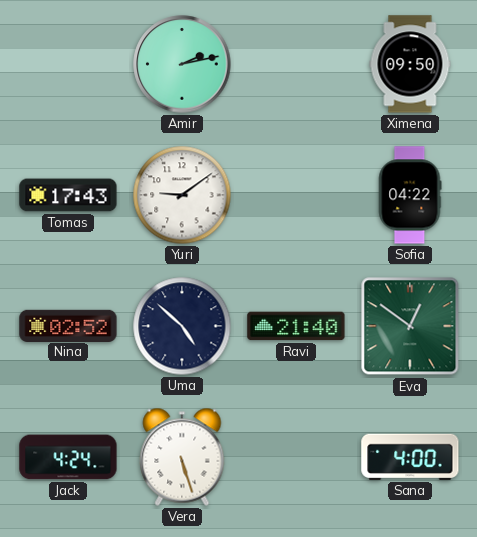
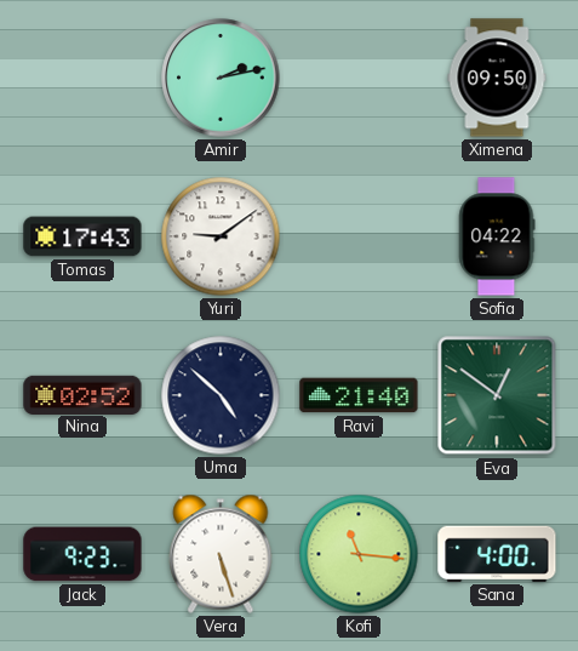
Jack: 4:24 -> 9:23 (82, 554)
Kofi: none -> 11:16 (359, 554)
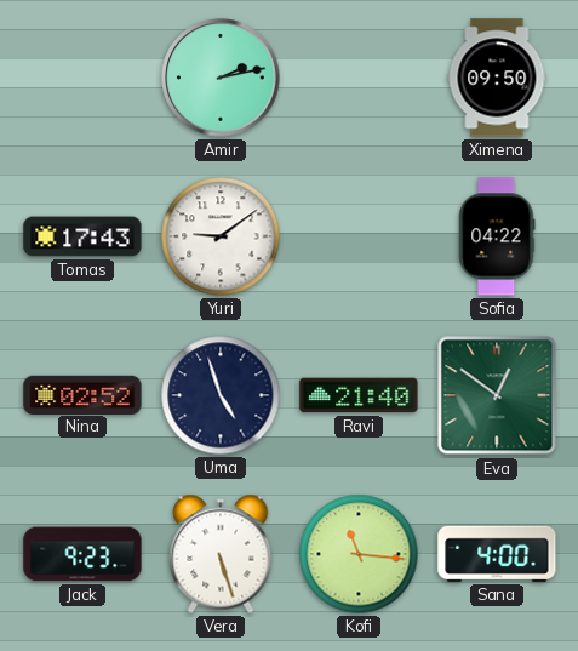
Uma: 4:52 -> 4:57 (221, 395)
